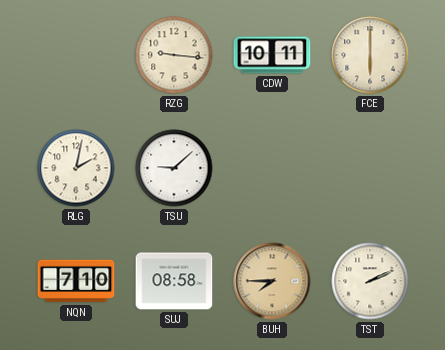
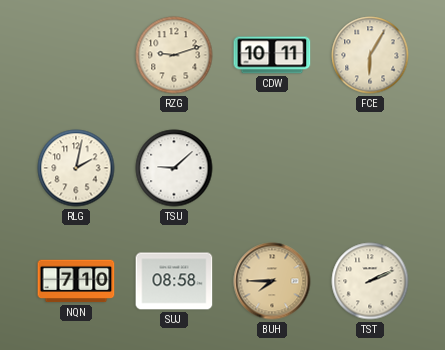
RZG: 9:16 -> 9:12 (174, 55)
FCE: 6:00 -> 6:05 (370, 55)
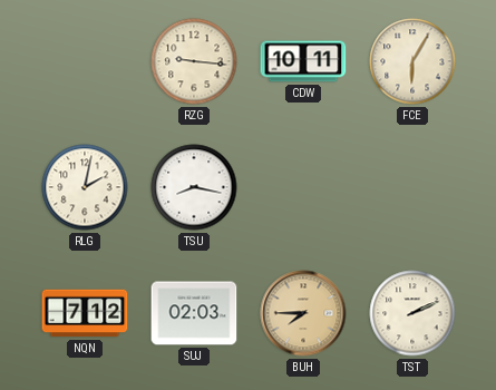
RZG: 9:12 -> 9:16 (194, 61)
TSU: 9:08 -> 8:17 (194, 187)
NQN: 7:10 -> 7:12 (85, 313)
SUJ: 08:58 -> 02:03 (194, 313)
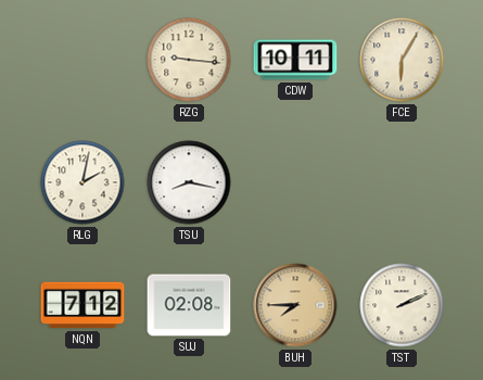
SUJ: 02:03 -> 02:08 (189, 305)
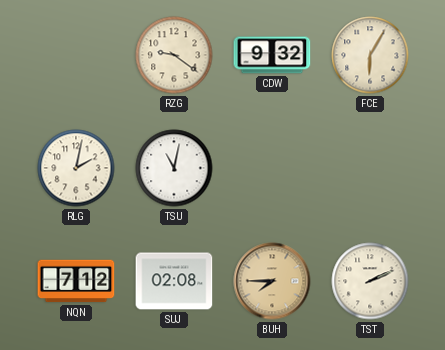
RZG: 9:16 -> 9:21 (174, 55)
CDW: 10:11 -> 9:32 (272, 55)
TSU: 8:17 -> 11:02 (174, 168)
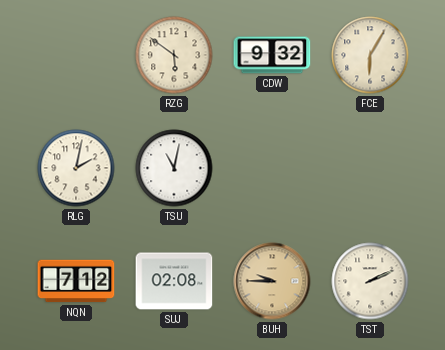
RZG: 9:21 -> 5:51 (174, 55)
BUH: 7:45 -> 9:45 (272, 281)
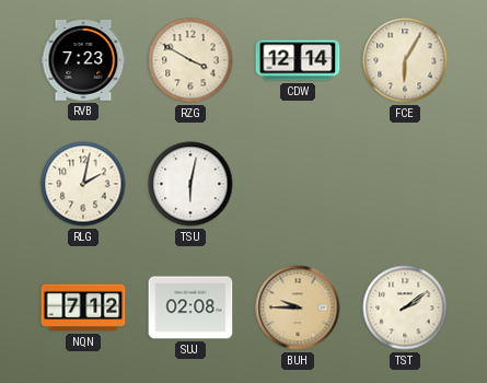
RVB: none -> 7:23 (83, 61)
RZG: 5:51 -> 3:50 (190, 60)
CDW: 9:32 -> 12:14 (298, 60)
TSU: 11:02 -> 6:02 (190, 184)
TST: 2:11 -> 2:09 (405, 307)
